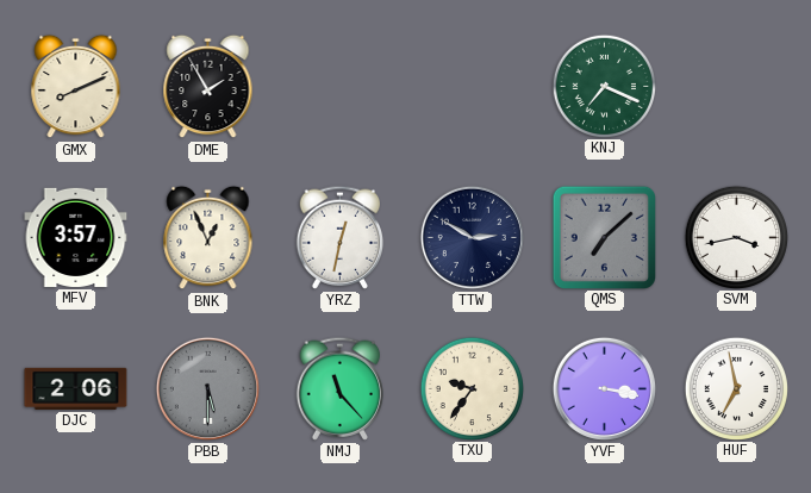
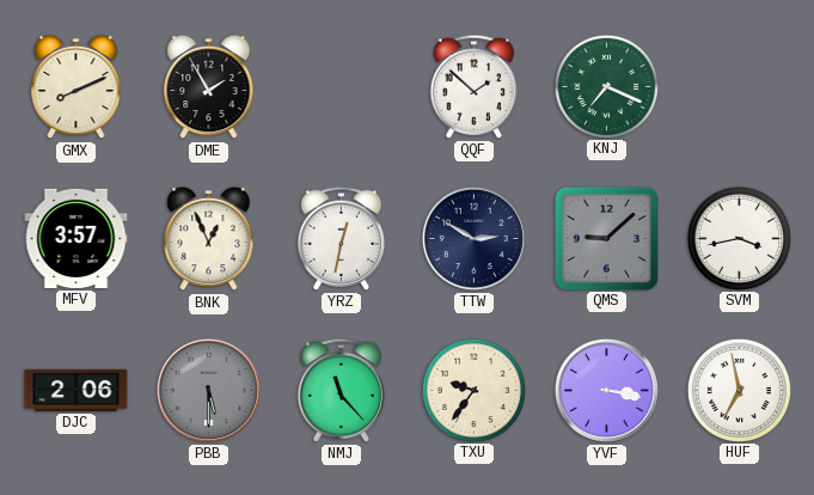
QQF: none -> 1:52 (473, 86)
QMS: 7:08 -> 9:08 (606, 238)
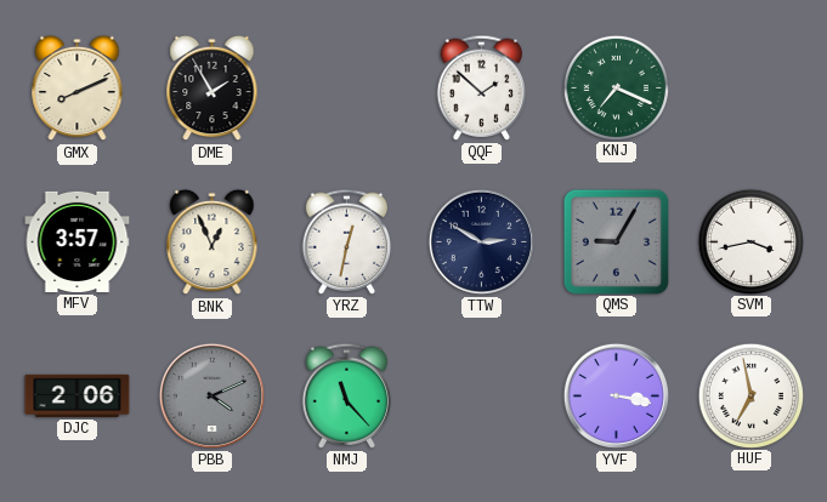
QMS: 9:08 -> 9:05 (616, 241)
PBB: 5:30 -> 4:11 (211, 395)
TXU: 9:36 -> none (473, 390)
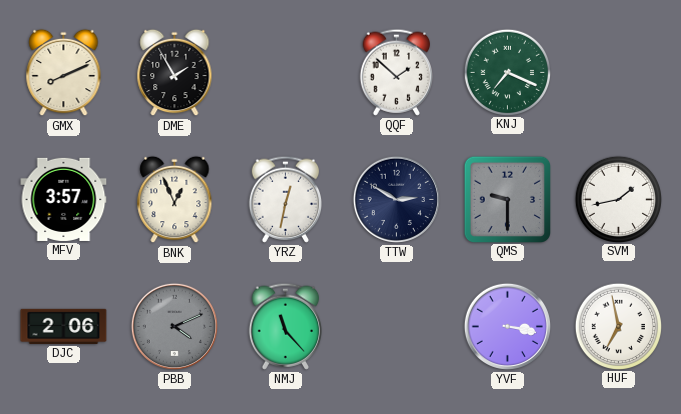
QMS: 9:05 -> 9:30 (507, 199)
SVM: 3:43 -> 1:43 (618, 199)
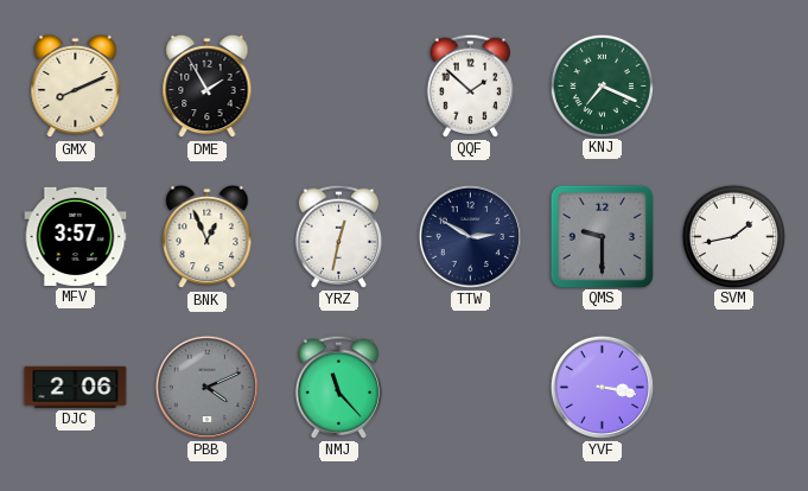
HUF: 6:58 -> none (618, 326)
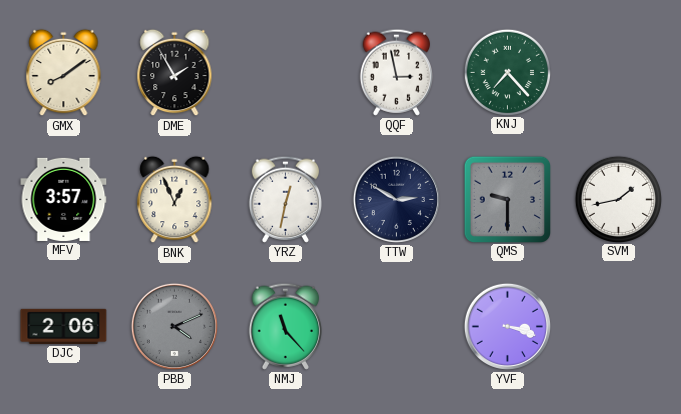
GMX: 8:11 -> 8:09 (64, 73)
QQF: 1:52 -> 2:58 (396, 72)
KNJ: 7:19 -> 7:23 (507, 72)
YVF: 3:17 -> 3:18 (507, 326)
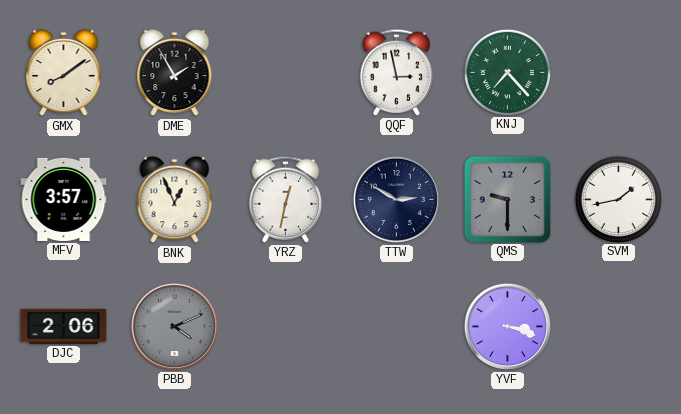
NMJ: 11:23 -> none (285, 326)
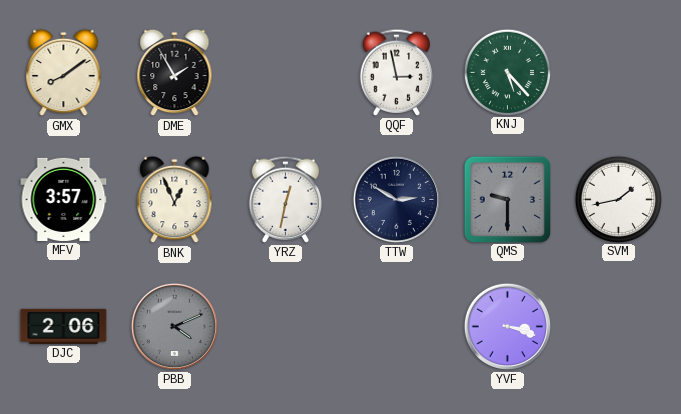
KNJ: 7:23 -> 5:23 (507, 72)
